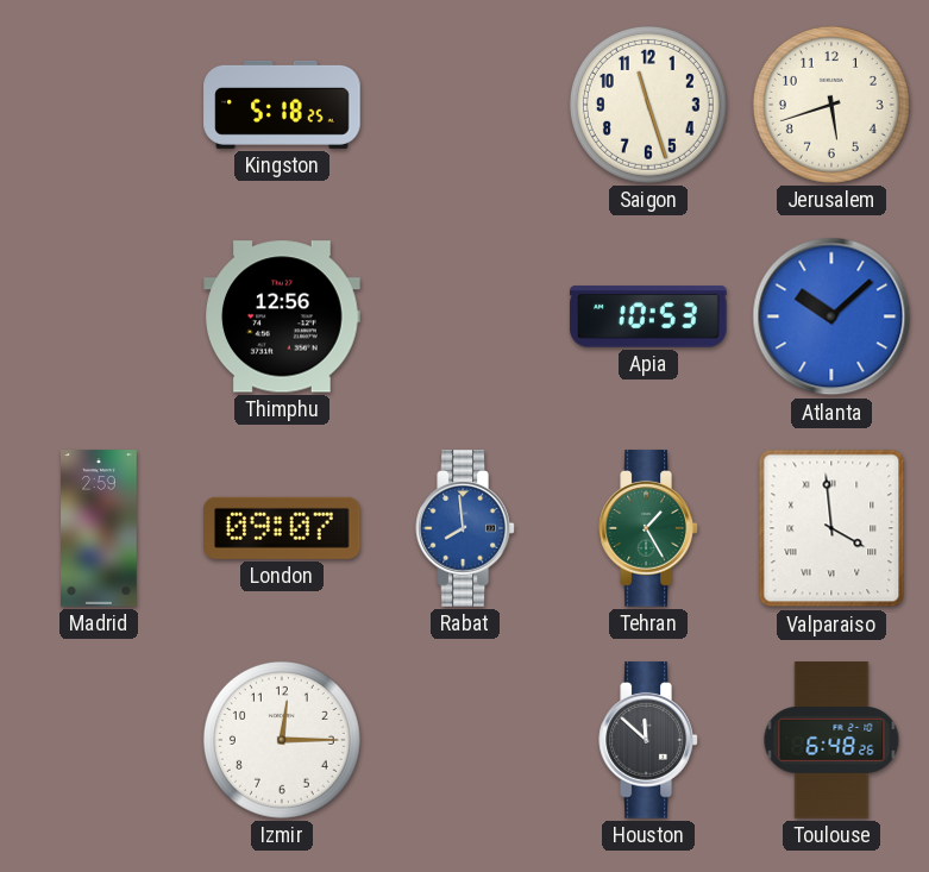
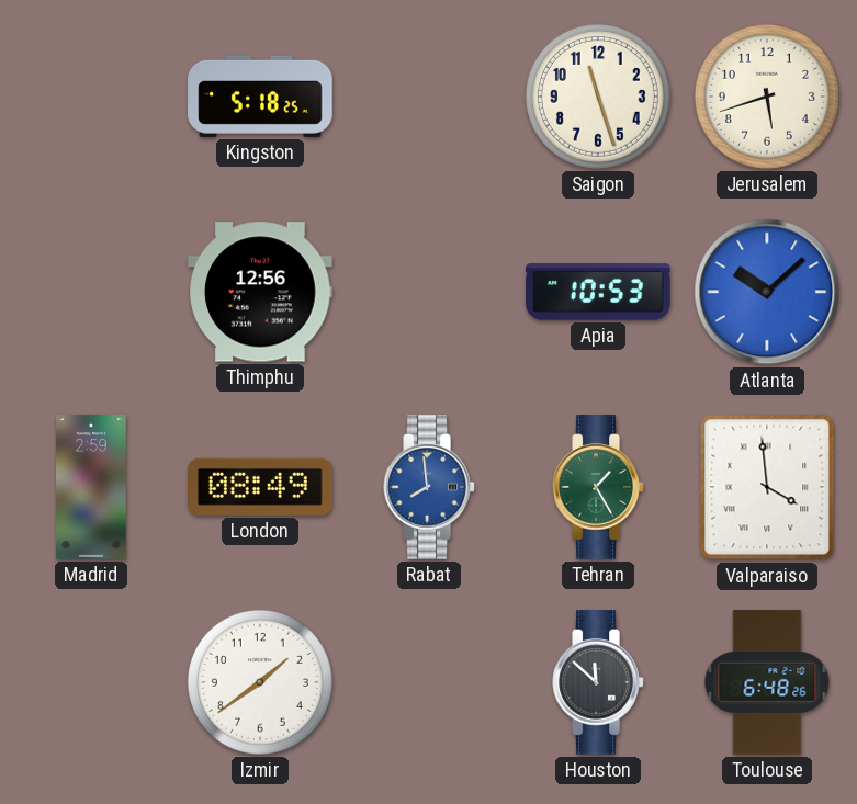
London: 09:07 -> 08:49 (260, 487)
Izmir: 12:15 -> 1:39 (260, 682)
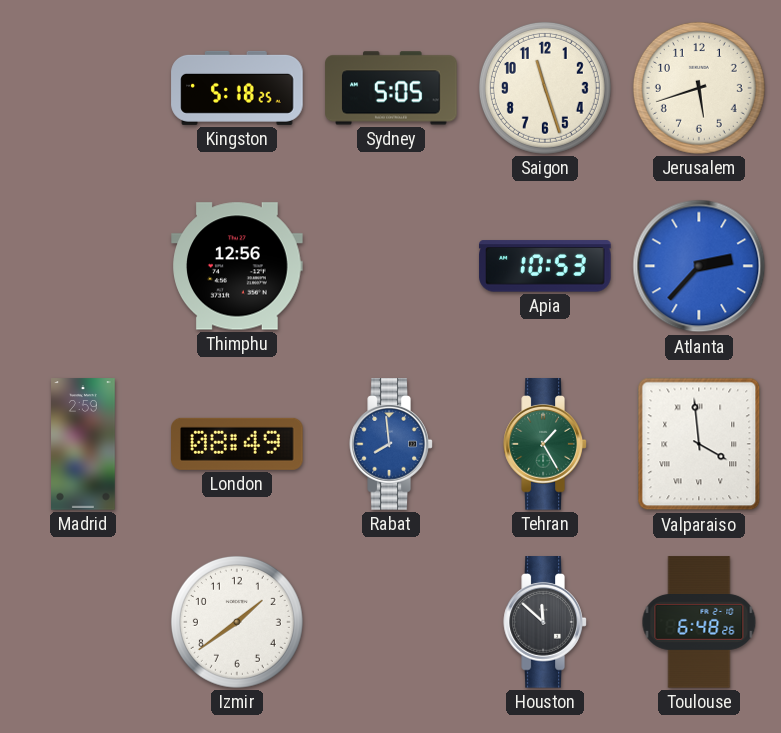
Sydney: none -> 5:05 (391, 88)
Atlanta: 10:08 -> 2:37 (699, 266)
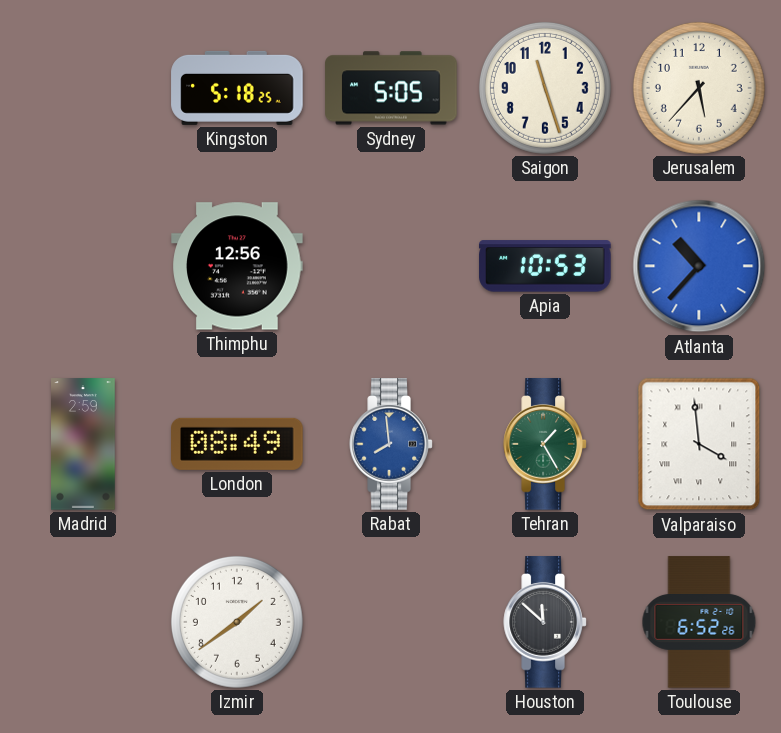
Jerusalem: 5:42 -> 5:37 (699, 88)
Atlanta: 2:37 -> 10:37 (699, 266)
Toulouse: 6:48 -> 6:52 (699, 622)
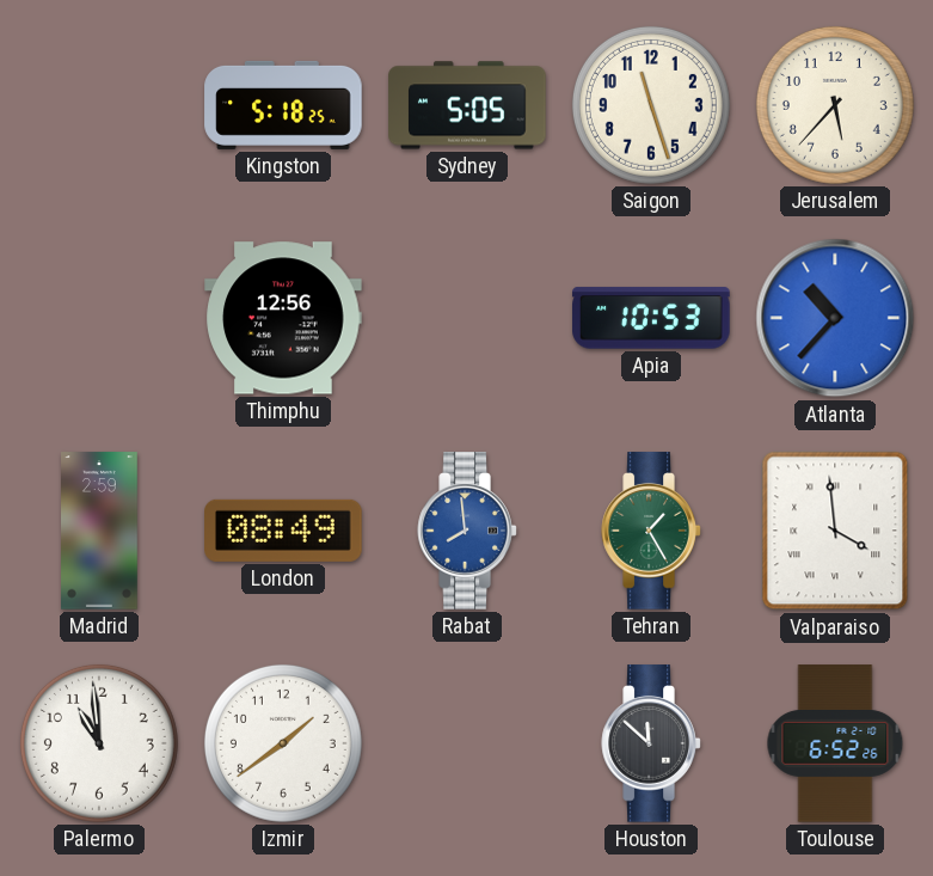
Palermo: none -> 10:59 (99, 743)
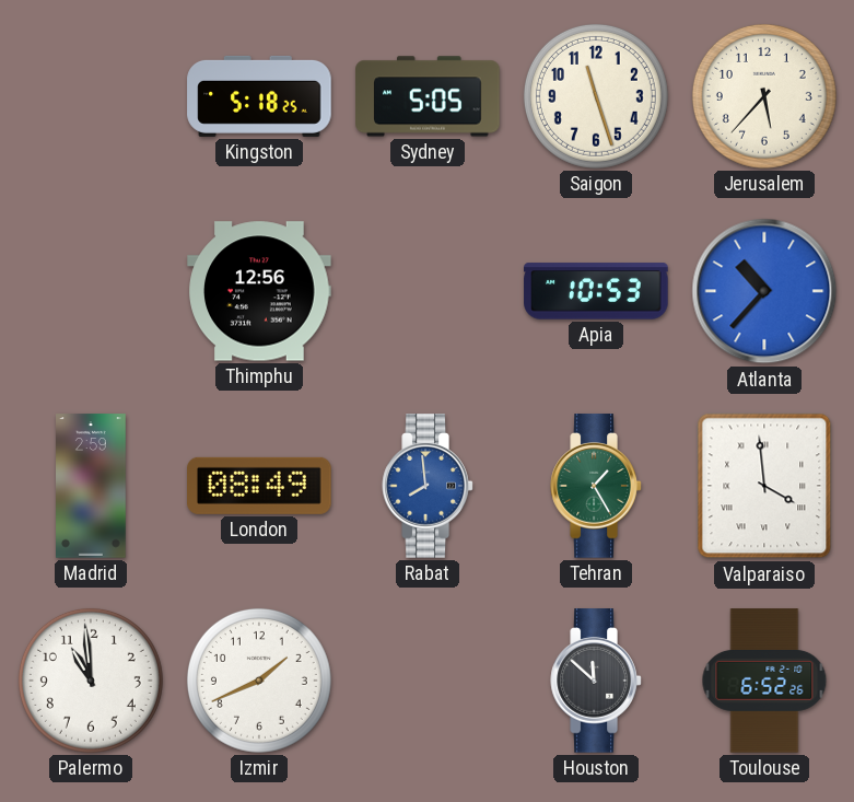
Izmir: 1:39 -> 1:41 (259, 681)
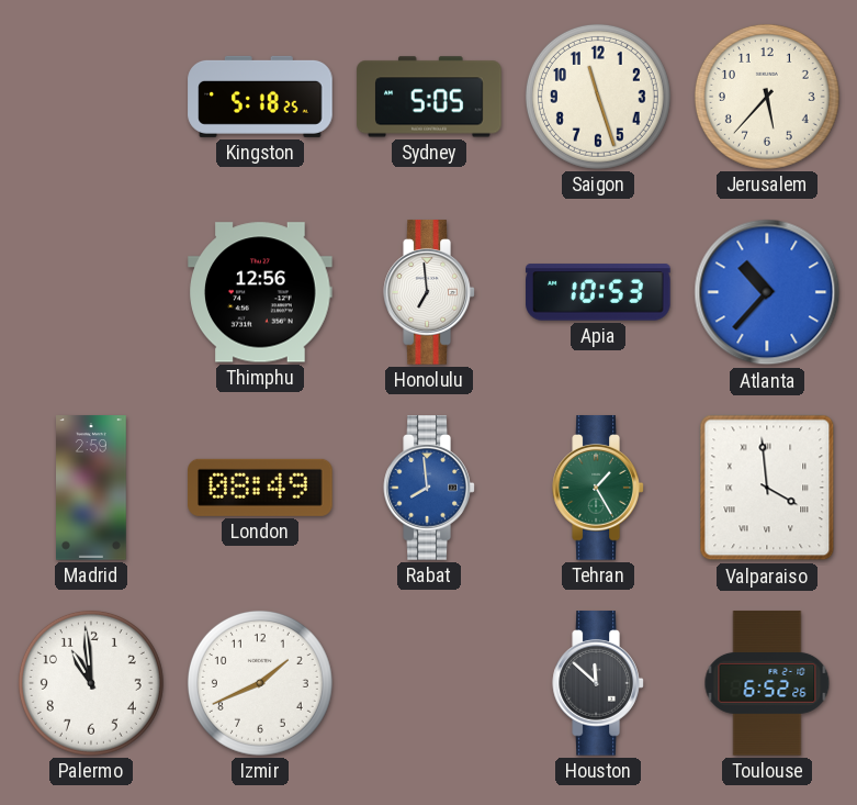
Honolulu: none -> 6:59 (429, 292)
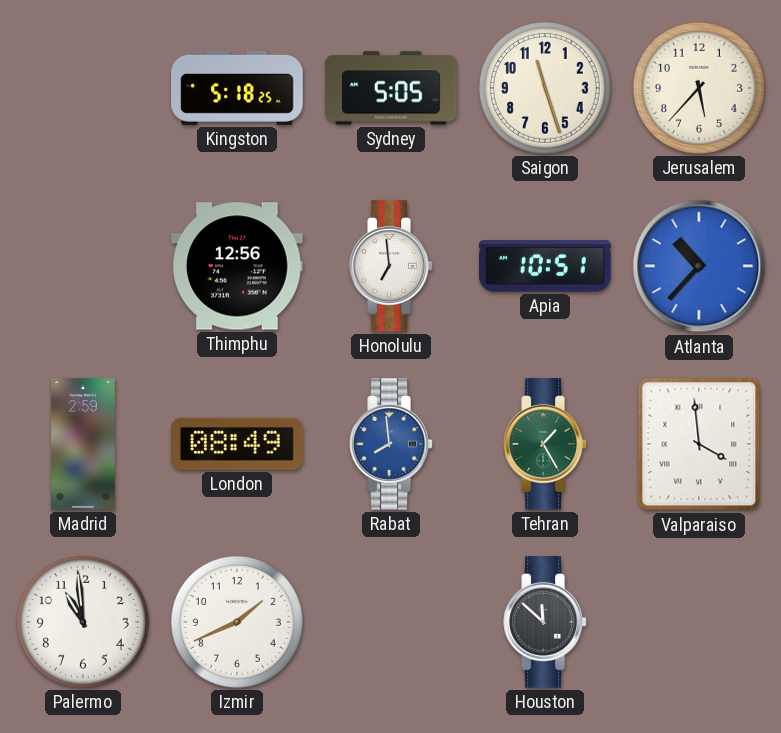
Apia: 10:53 -> 10:51 (545, 266)
Toulouse: 6:52 -> none (767, 683)
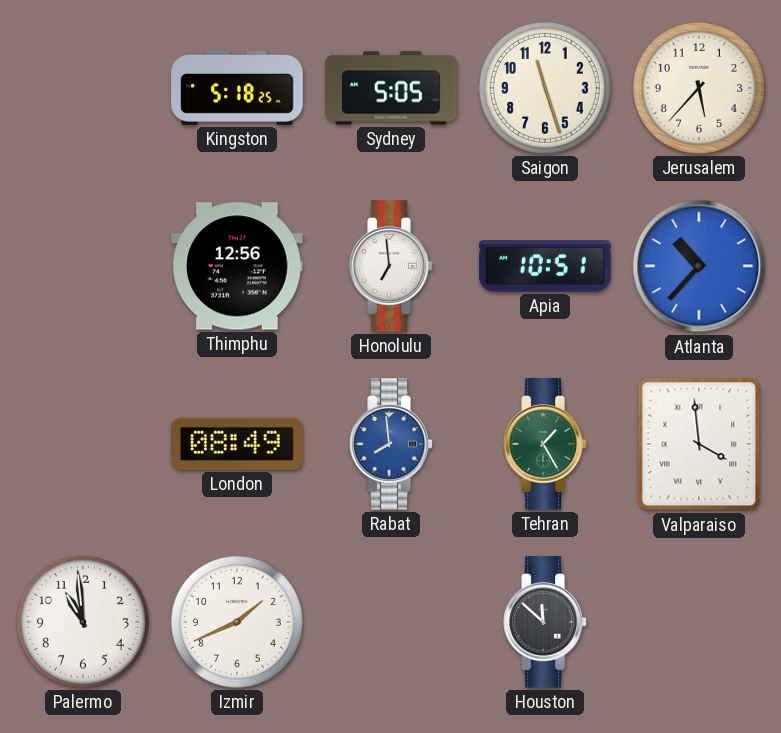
Madrid: 2:59 -> none (84, 444)
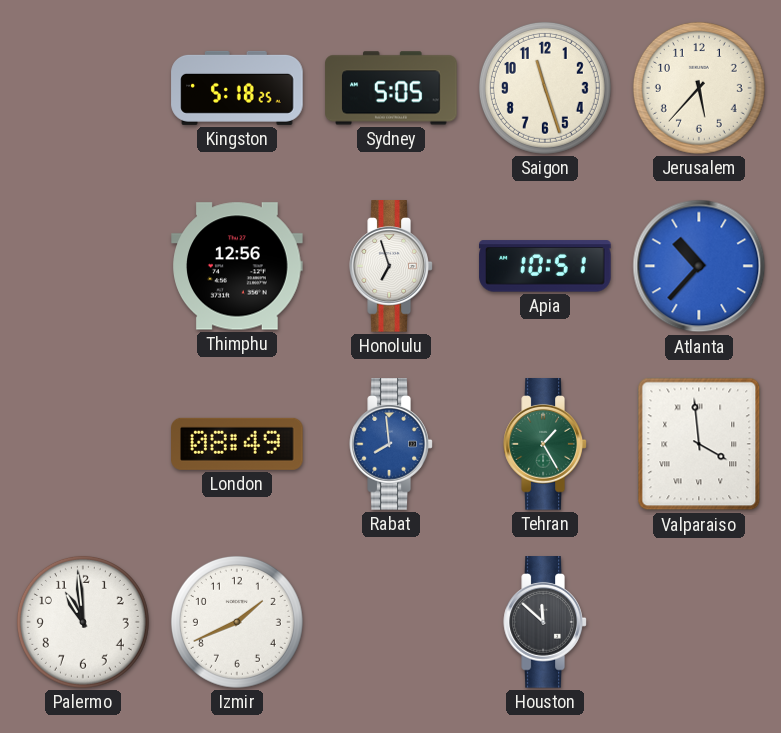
Honolulu: 6:59 -> 6:57 (391, 266)
